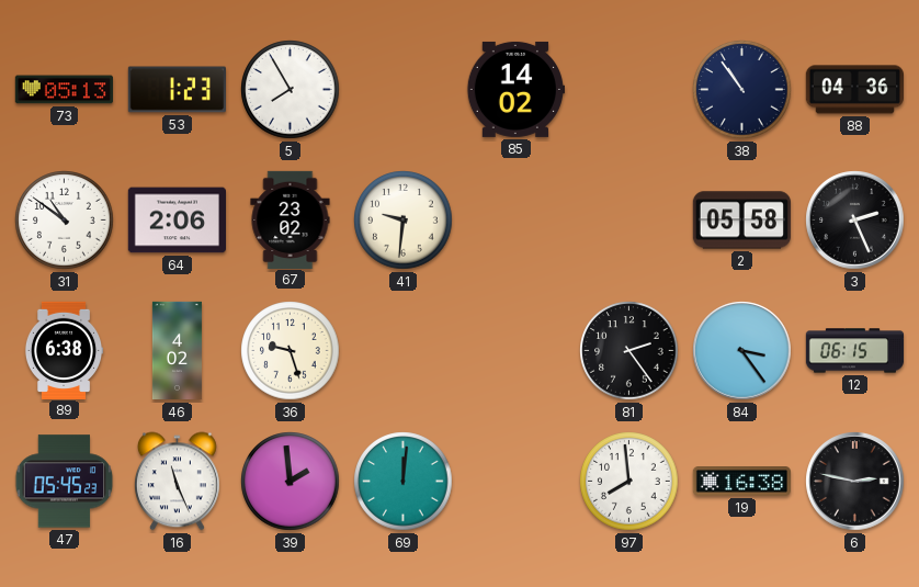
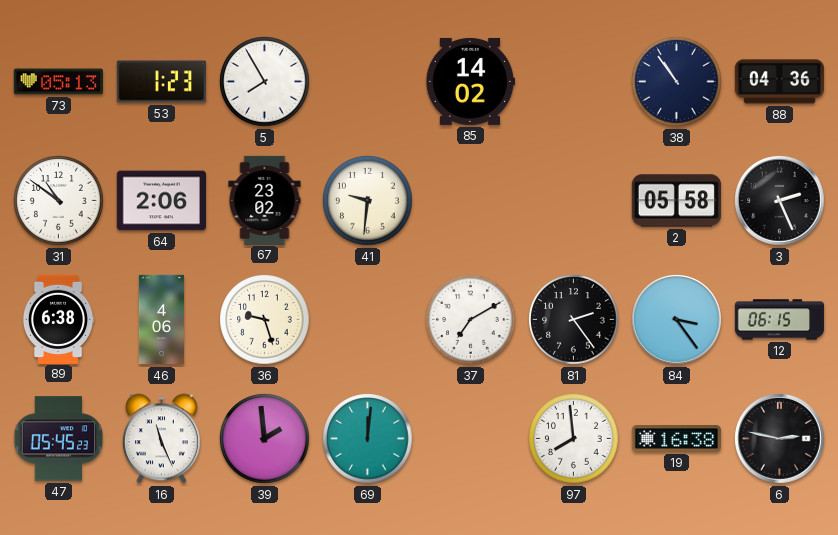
46: 4:02 -> 4:06 (161, 320)
37: none -> 7:10 (471, 320)
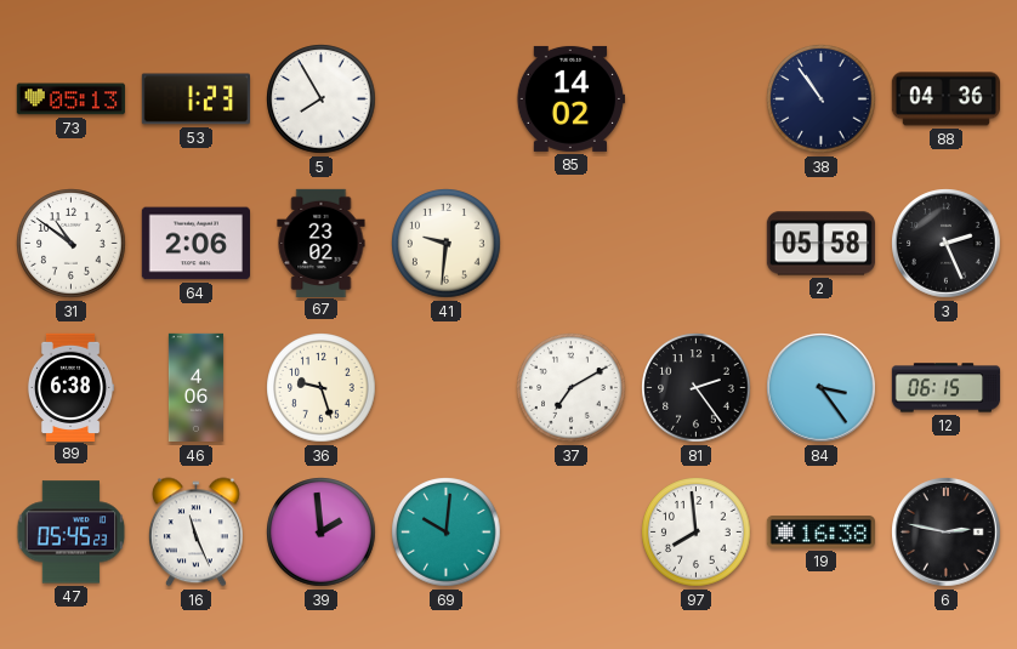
69: 12:01 -> 10:01 (447, 533)
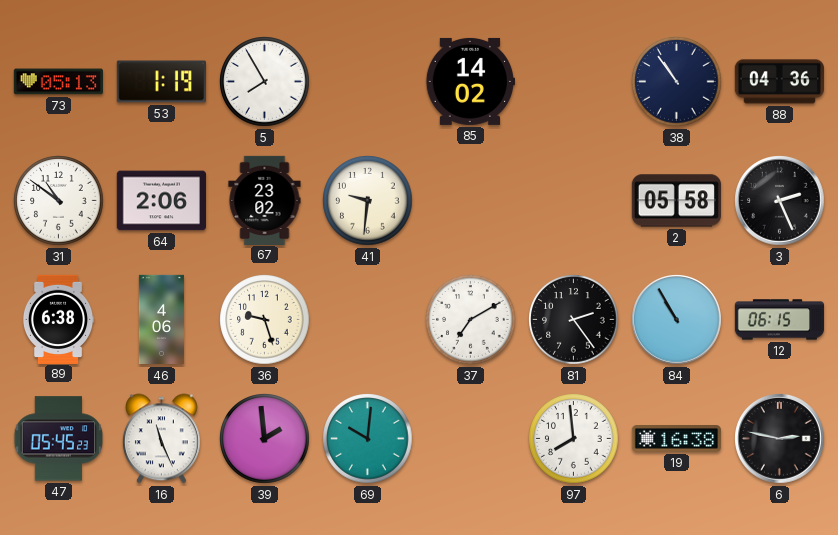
53: 1:23 -> 1:19 (161, 82)
84: 3:24 -> 10:55 (677, 320)
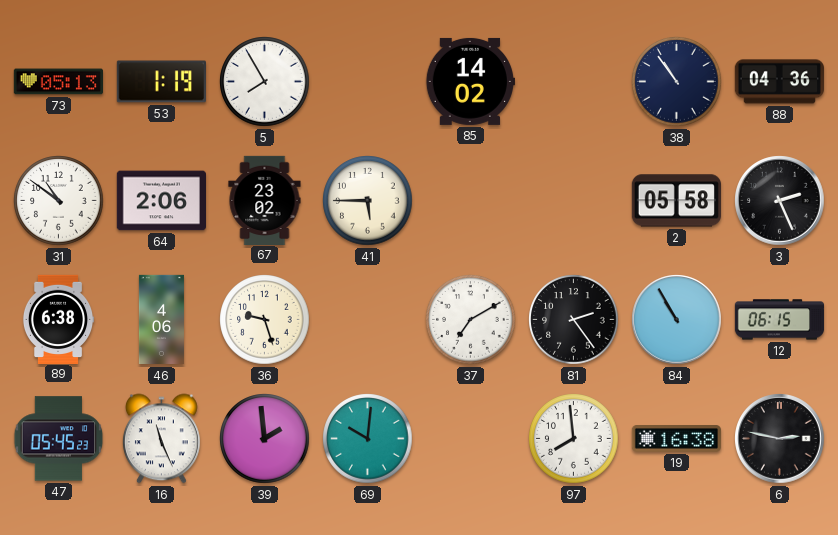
41: 9:31 -> 5:45 (368, 201)
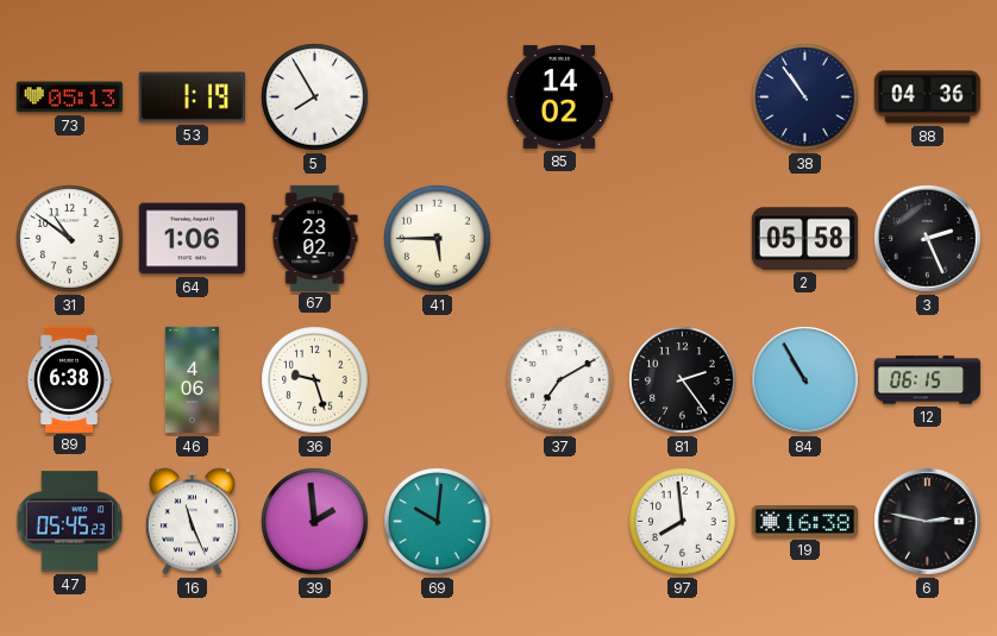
64: 2:06 -> 1:06 (192, 239)
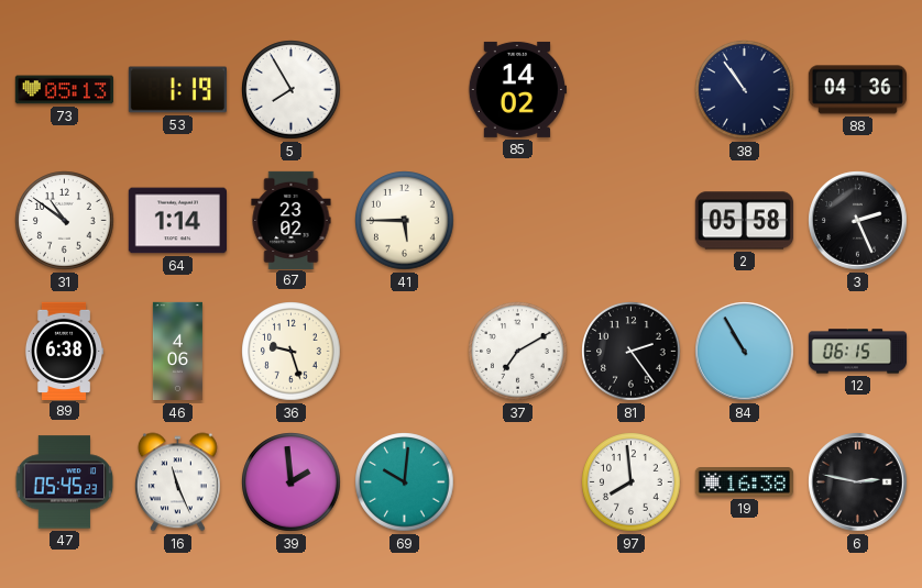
64: 1:06 -> 1:14 (177, 221)
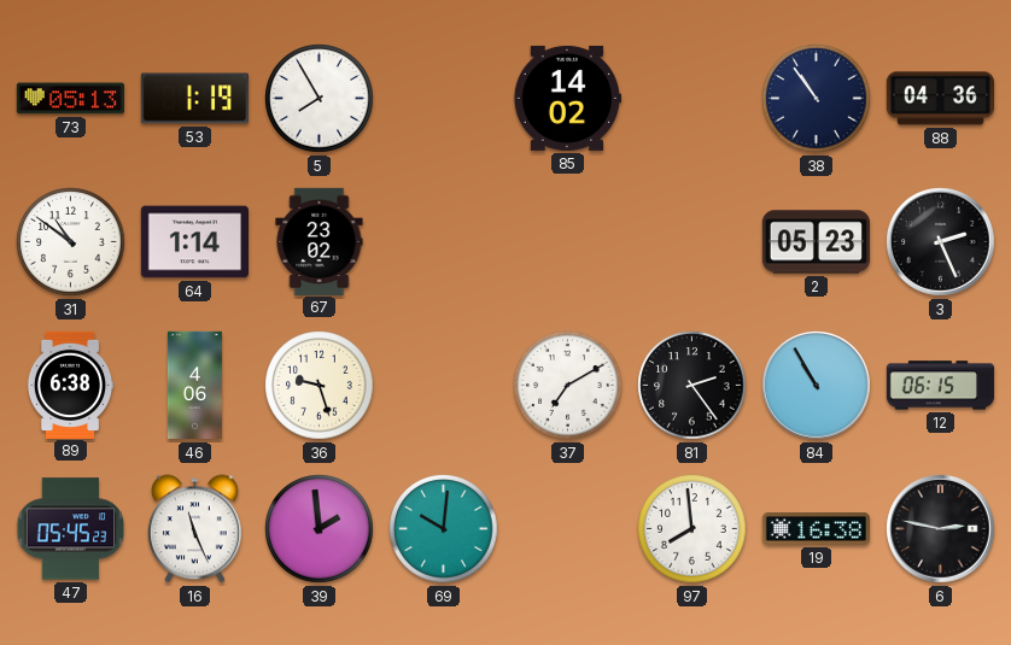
41: 5:45 -> none (405, 221)
2: 05:58 -> 05:23 (816, 242)
